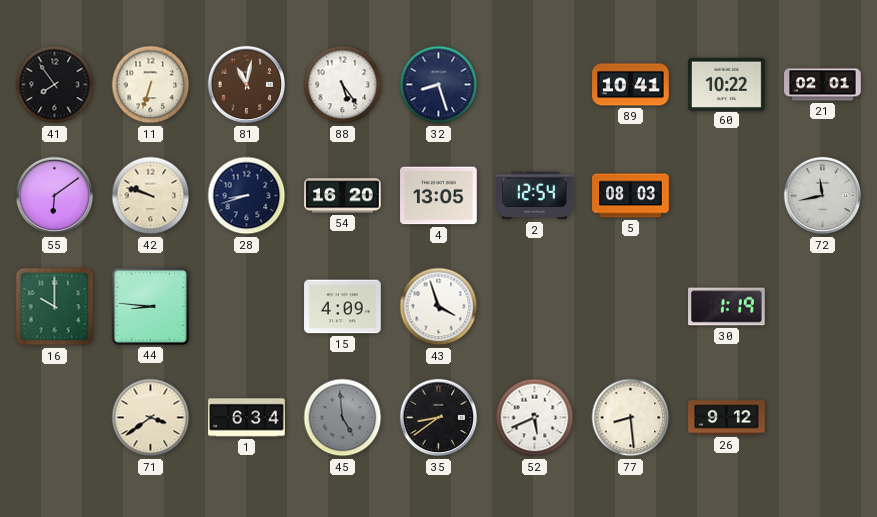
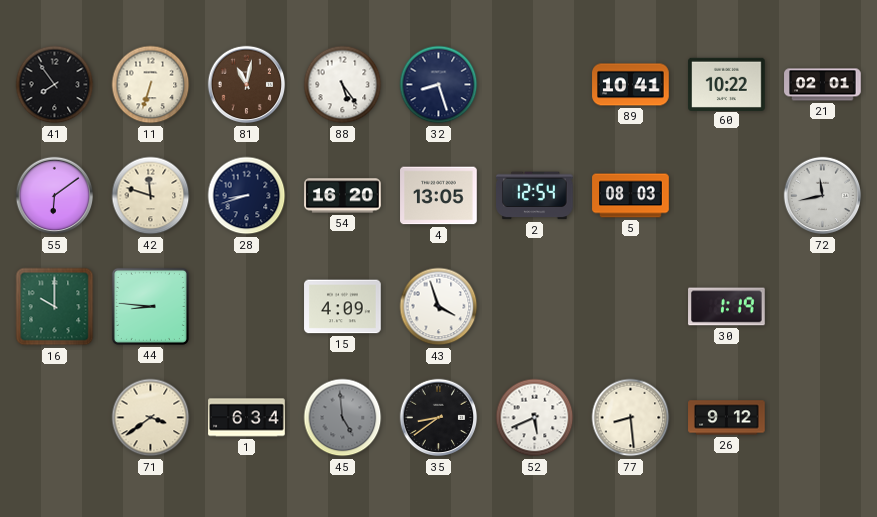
42: 9:48 -> 11:48 (151, 196)
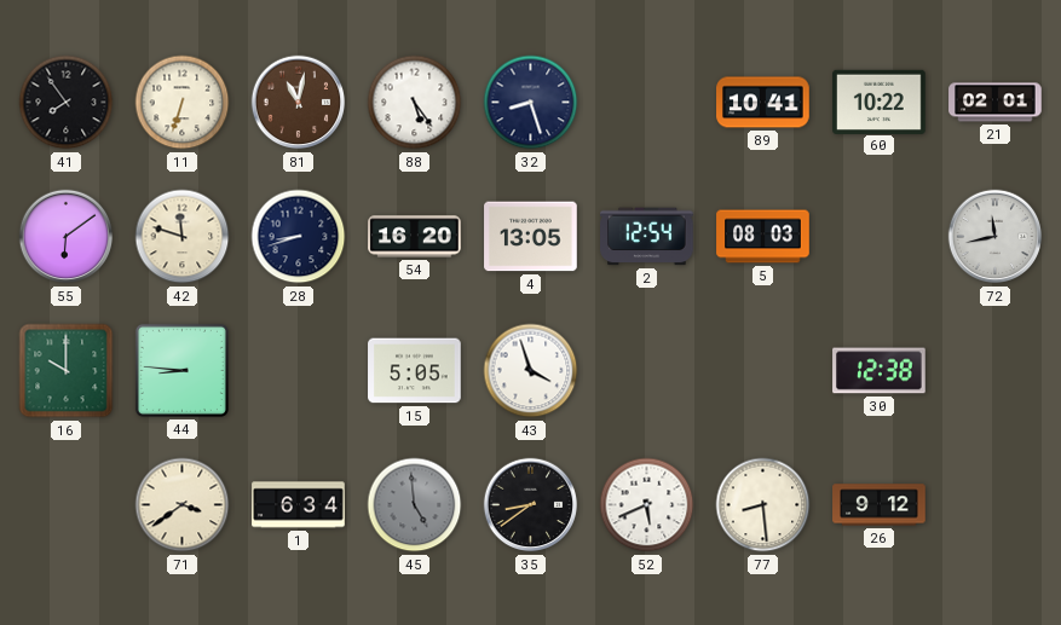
15: 4:09 -> 5:05 (415, 371)
30: 1:19 -> 12:38 (880, 371)
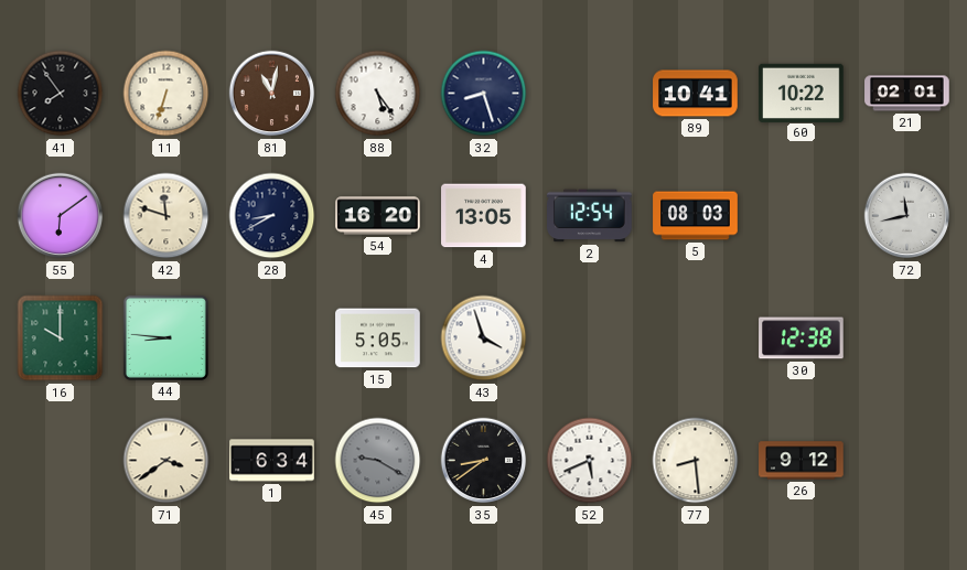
28: 8:42 -> 8:40 (272, 216)
45: 4:59 -> 9:20 (378, 461)
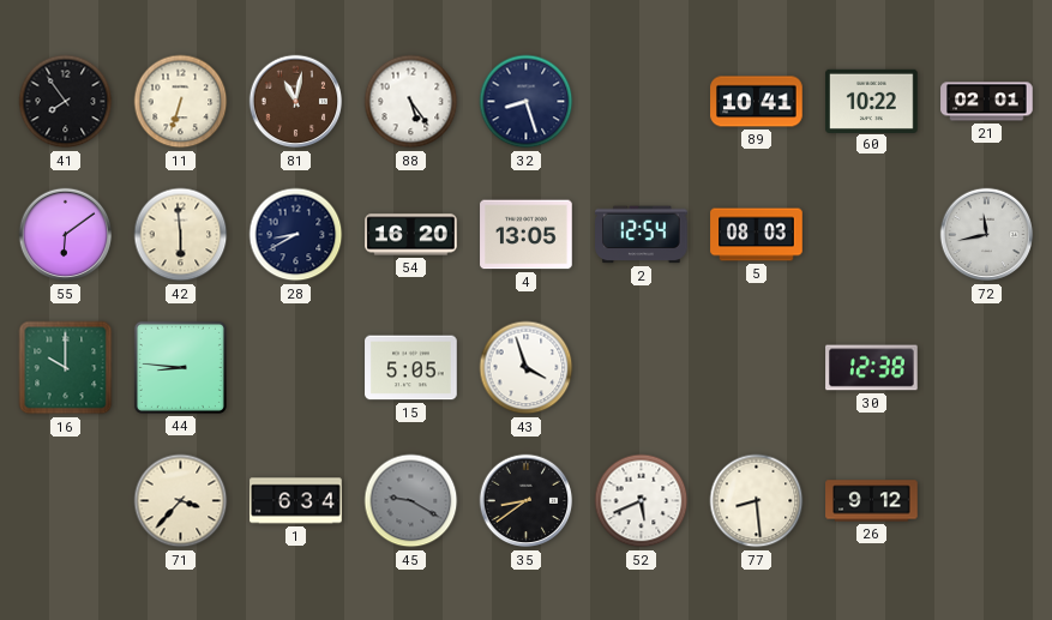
42: 11:48 -> 5:59 (181, 235)
71: 3:39 -> 3:37 (181, 501)
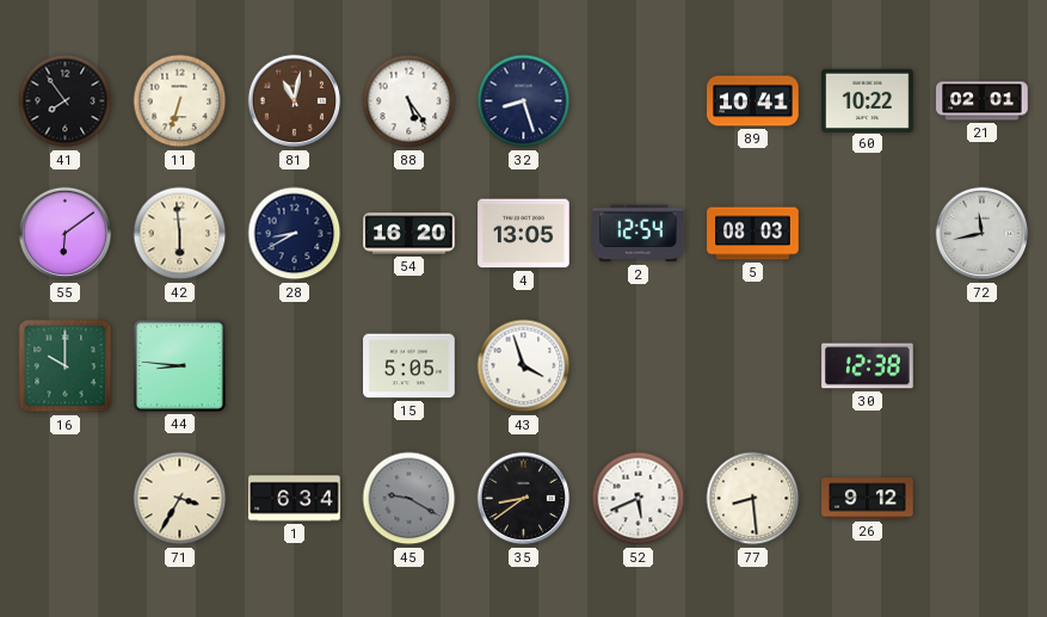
71: 3:37 -> 3:35 (180, 499)
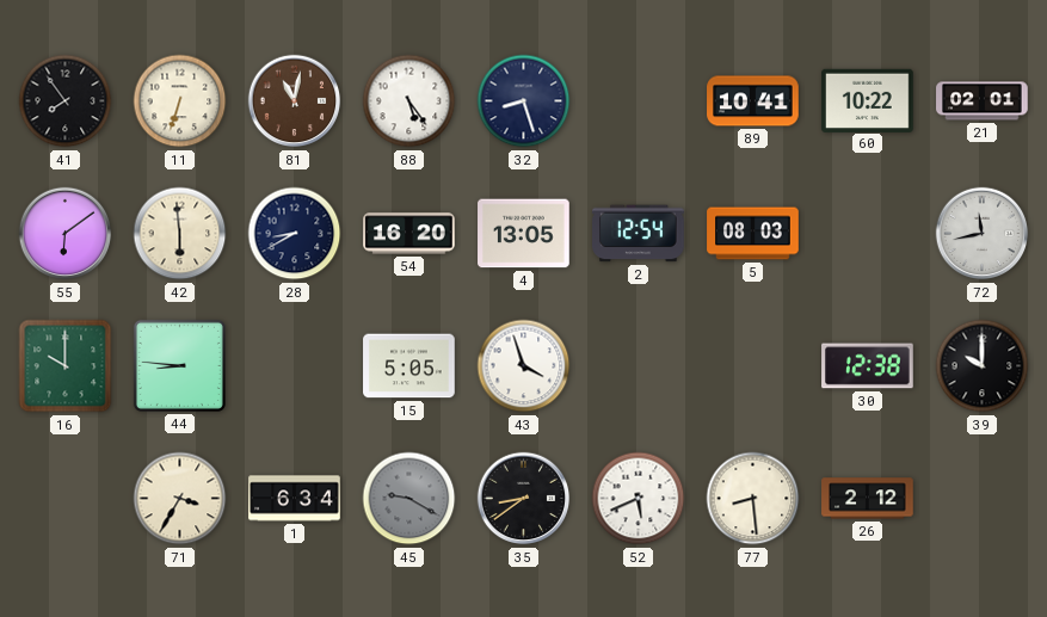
39: none -> 10:00 (983, 366)
26: 9:12 -> 2:12 (868, 499)
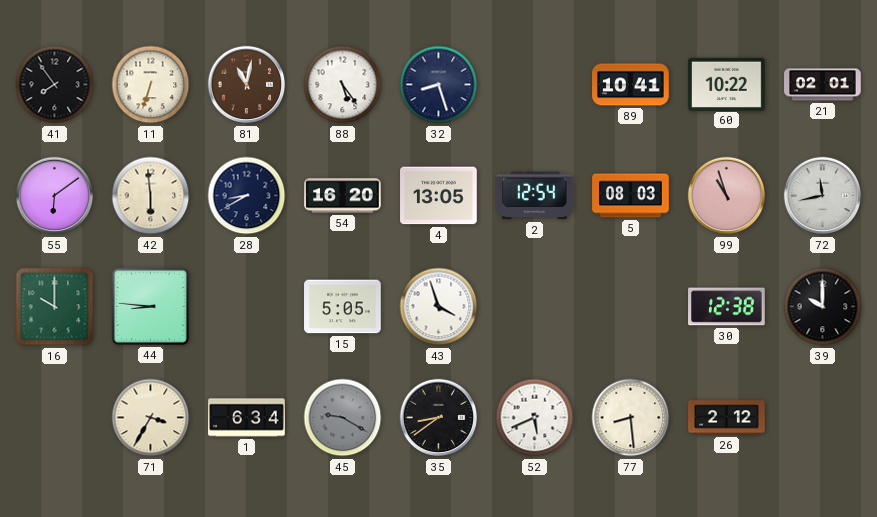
99: none -> 10:57 (727, 196)
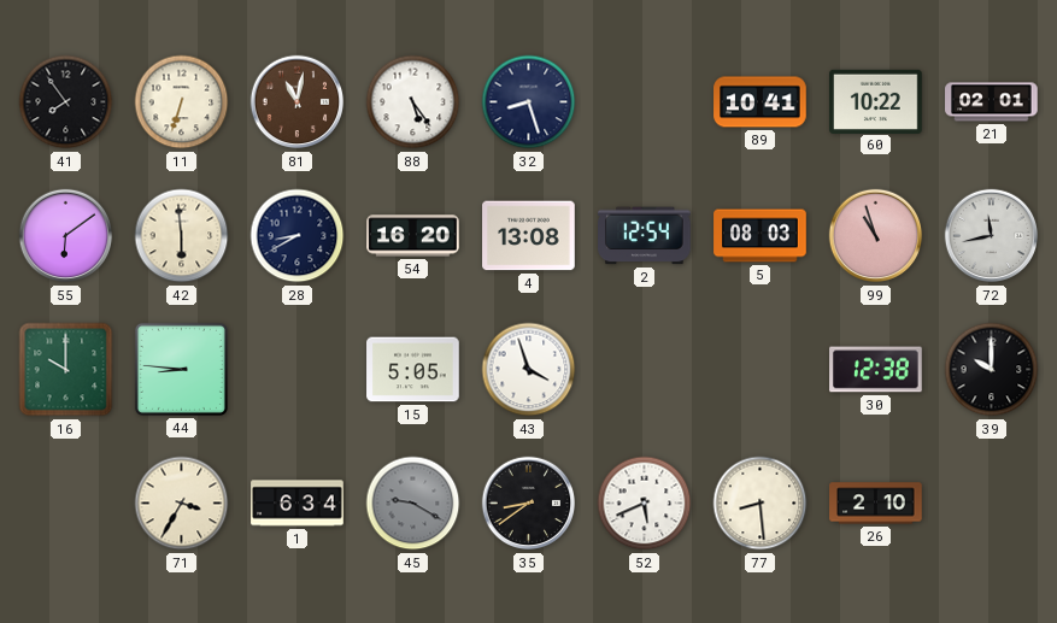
4: 13:05 -> 13:08 (529, 236)
26: 2:12 -> 2:10 (876, 504)
